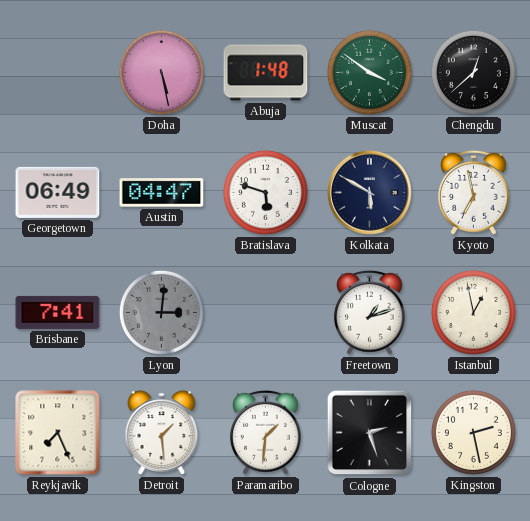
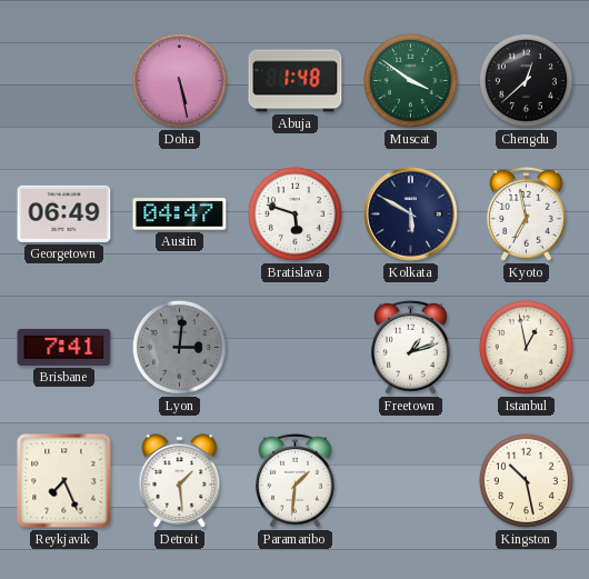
Cologne: 2:27 -> none (370, 433)
Kingston: 2:28 -> 10:28 (526, 480)
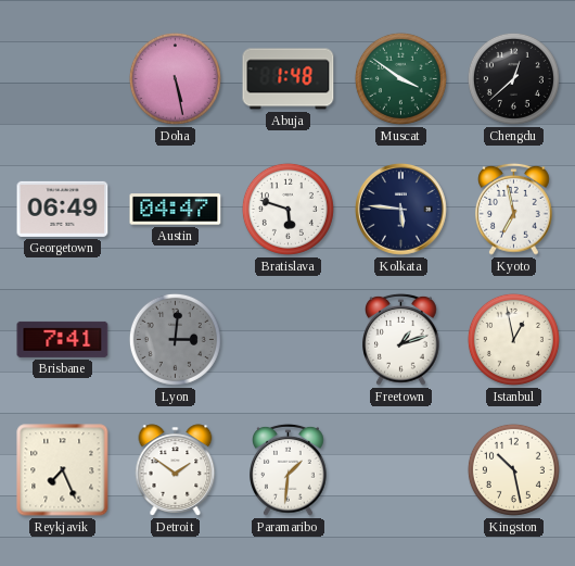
Kolkata: 5:50 -> 5:46 (400, 209)
Detroit: 1:29 -> 1:51 (176, 470)
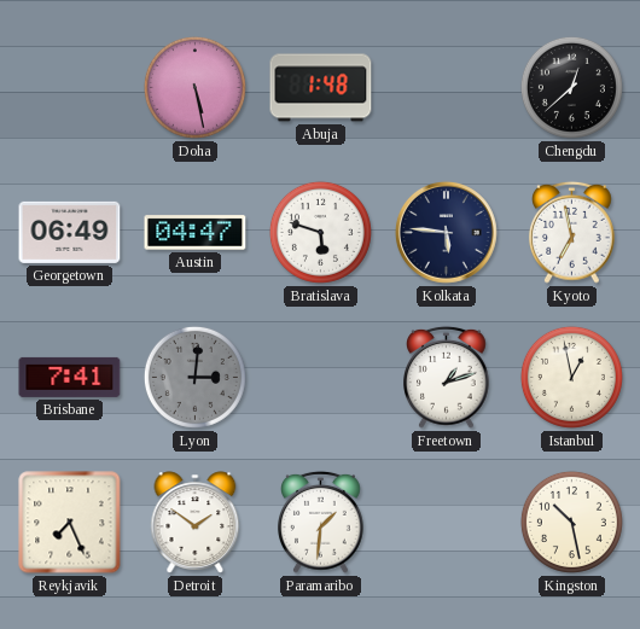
Muscat: 3:51 -> none (400, 78)
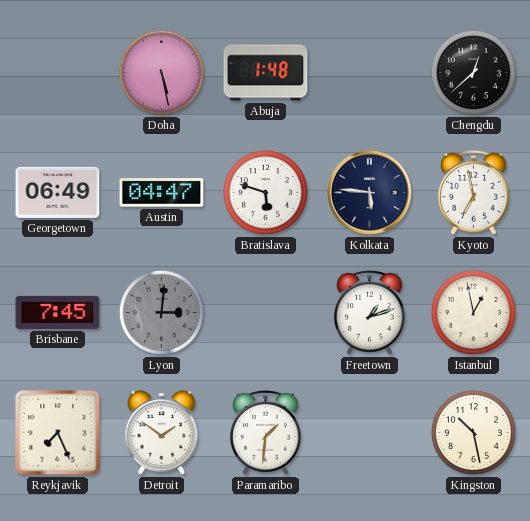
Brisbane: 7:41 -> 7:45 (58, 312)
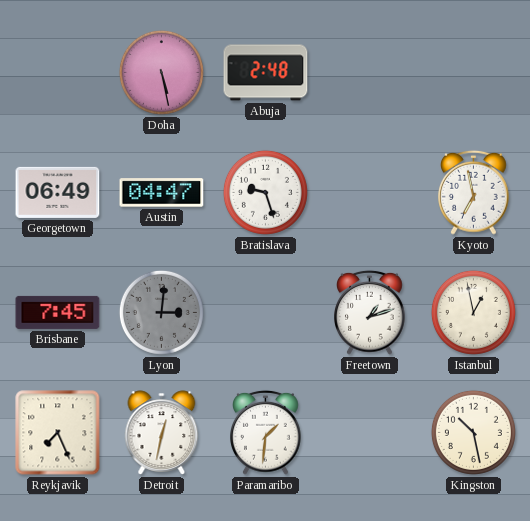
Abuja: 1:48 -> 2:48 (266, 73)
Chengdu: 12:38 -> none (473, 72)
Bratislava: 5:48 -> 9:27 (265, 192)
Kolkata: 5:46 -> none (369, 192)
Detroit: 1:51 -> 12:32 (162, 433)
